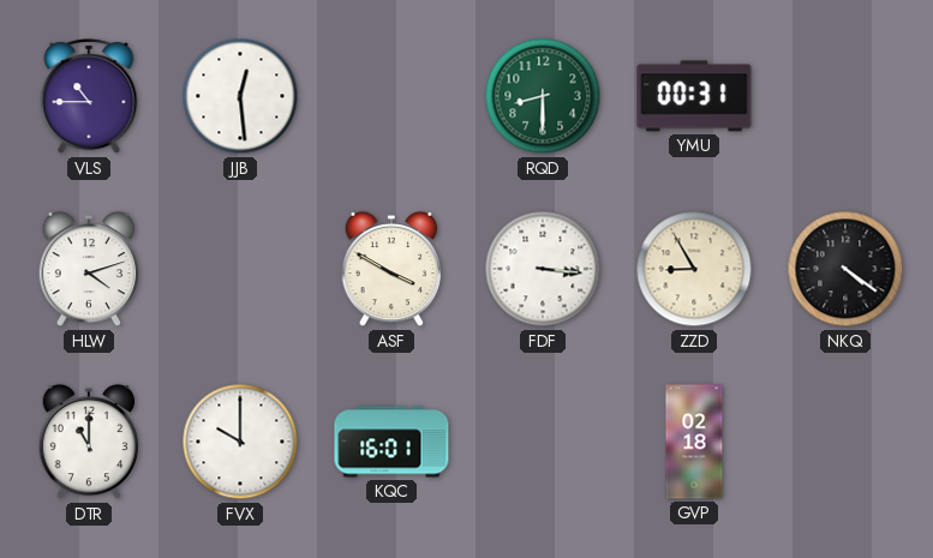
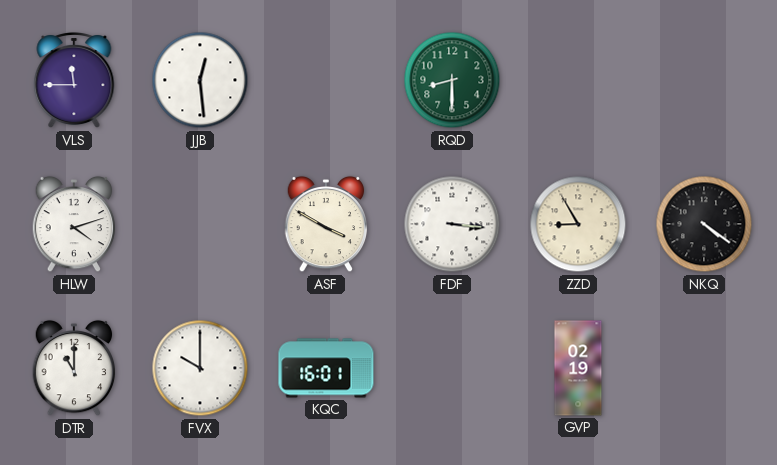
VLS: 10:45 -> 11:45 (74, 81)
YMU: 00:31 -> none (694, 96)
GVP: 02:18 -> 02:19 (578, 368)
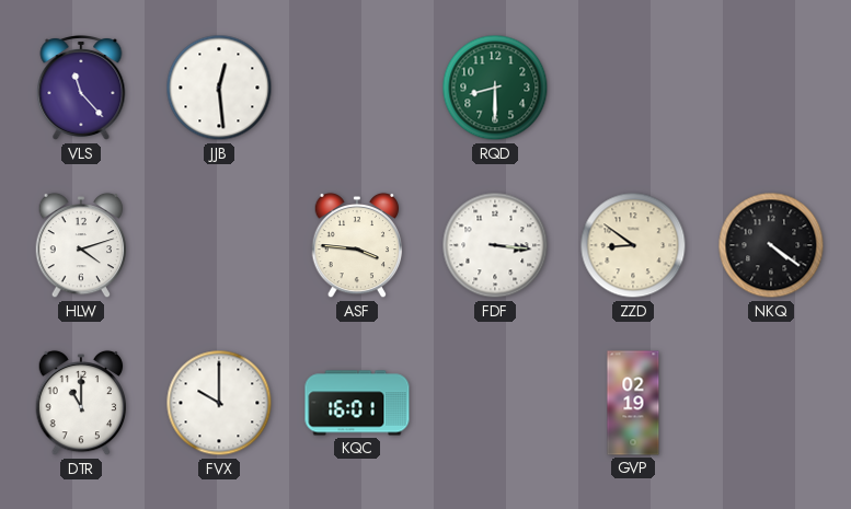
VLS: 11:45 -> 11:23 (81, 89)
ASF: 3:50 -> 3:46 (357, 245)
ZZD: 8:55 -> 8:51 (633, 245)
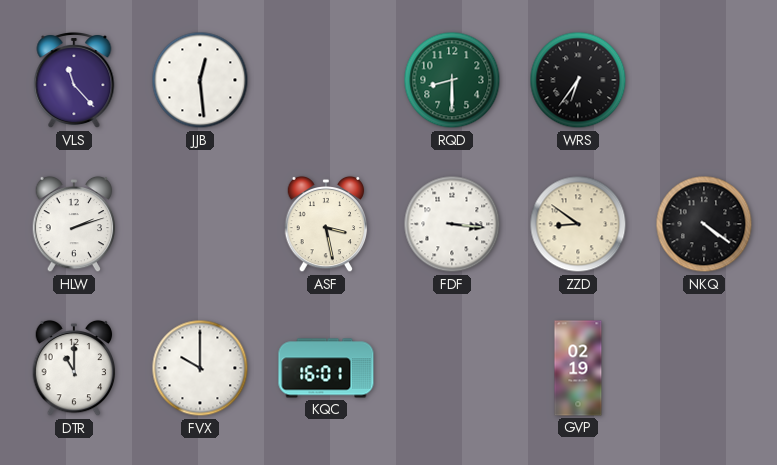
WRS: none -> 6:36 (578, 80)
HLW: 4:12 -> 2:12 (74, 224)
ASF: 3:46 -> 3:28 (326, 224)
